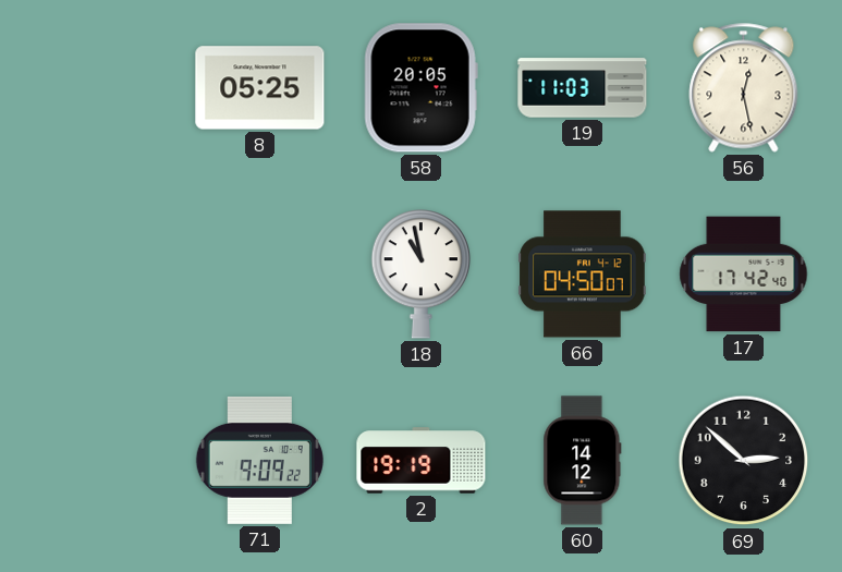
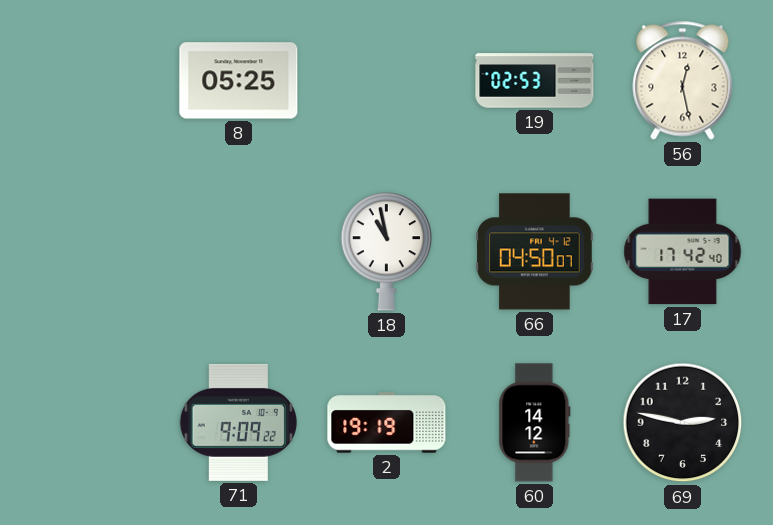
58: 20:05 -> none (420, 88)
19: 11:03 -> 02:53 (535, 81)
69: 2:52 -> 2:47 (683, 423)
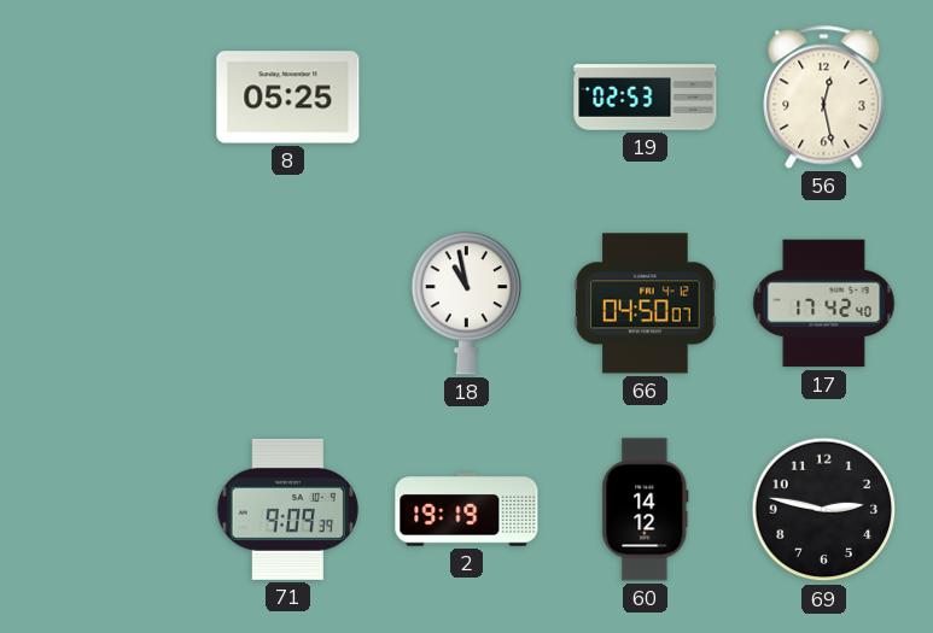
71: 9:09:22 -> 9:09:39 (287, 509)
